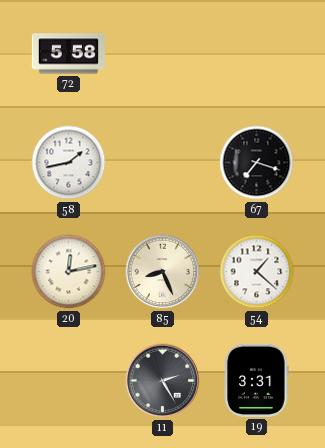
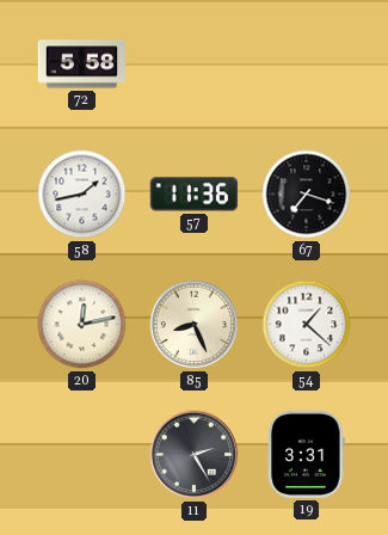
57: none -> 11:36 (193, 195)
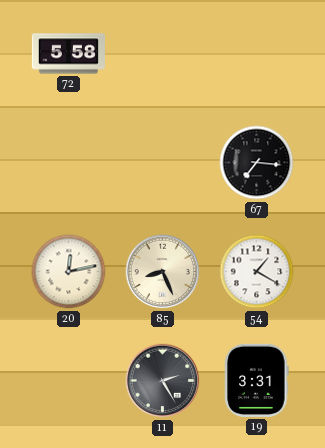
58: 1:43 -> none (82, 195)
57: 11:36 -> none (193, 195)
67: 7:18 -> 7:16 (257, 163)
54: 1:22 -> 1:20 (257, 272)
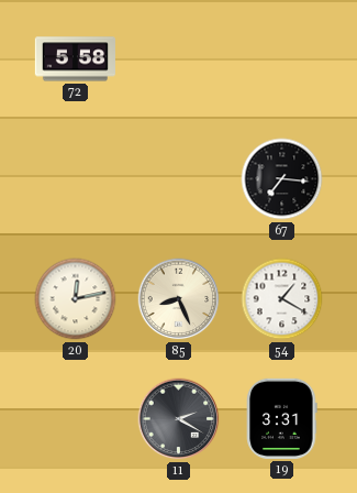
11: 2:25 -> 2:20 (179, 419)
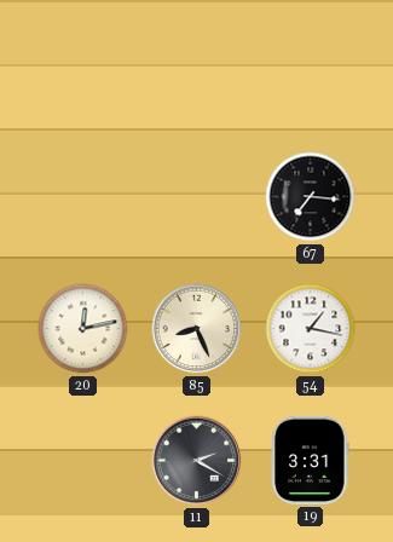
72: 5:58 -> none (75, 59)
54: 1:20 -> 1:17 (311, 329)
